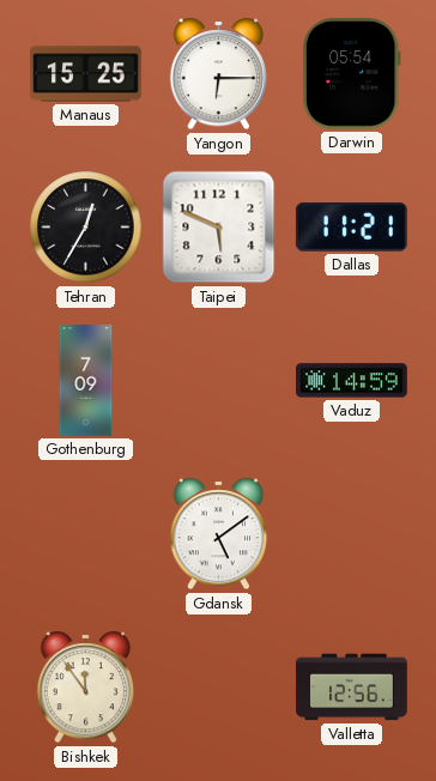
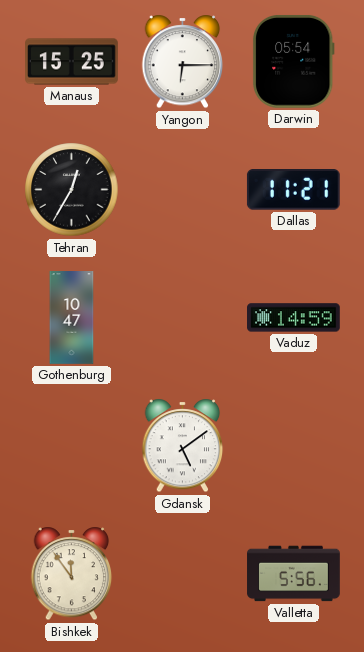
Taipei: 5:49 -> none (219, 228)
Gothenburg: 7:09 -> 10:47 (72, 318)
Valletta: 12:56 -> 5:56 (294, 574)
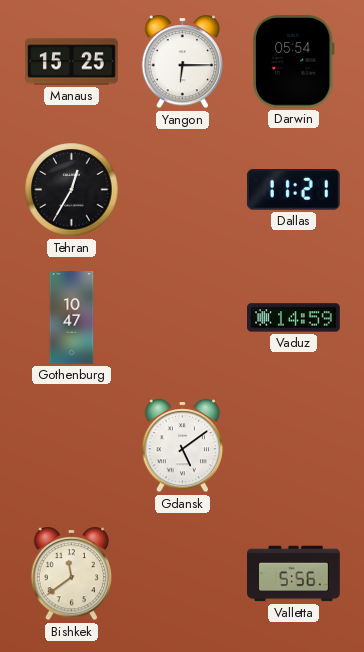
Bishkek: 11:54 -> 11:39 (72, 574)
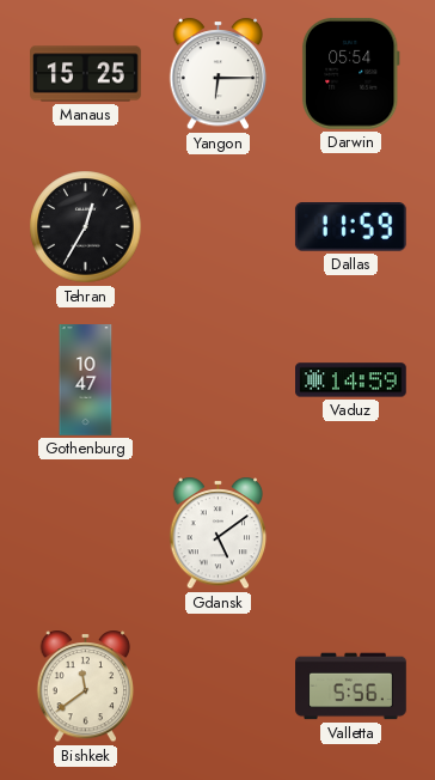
Dallas: 11:21 -> 11:59 (350, 227)
